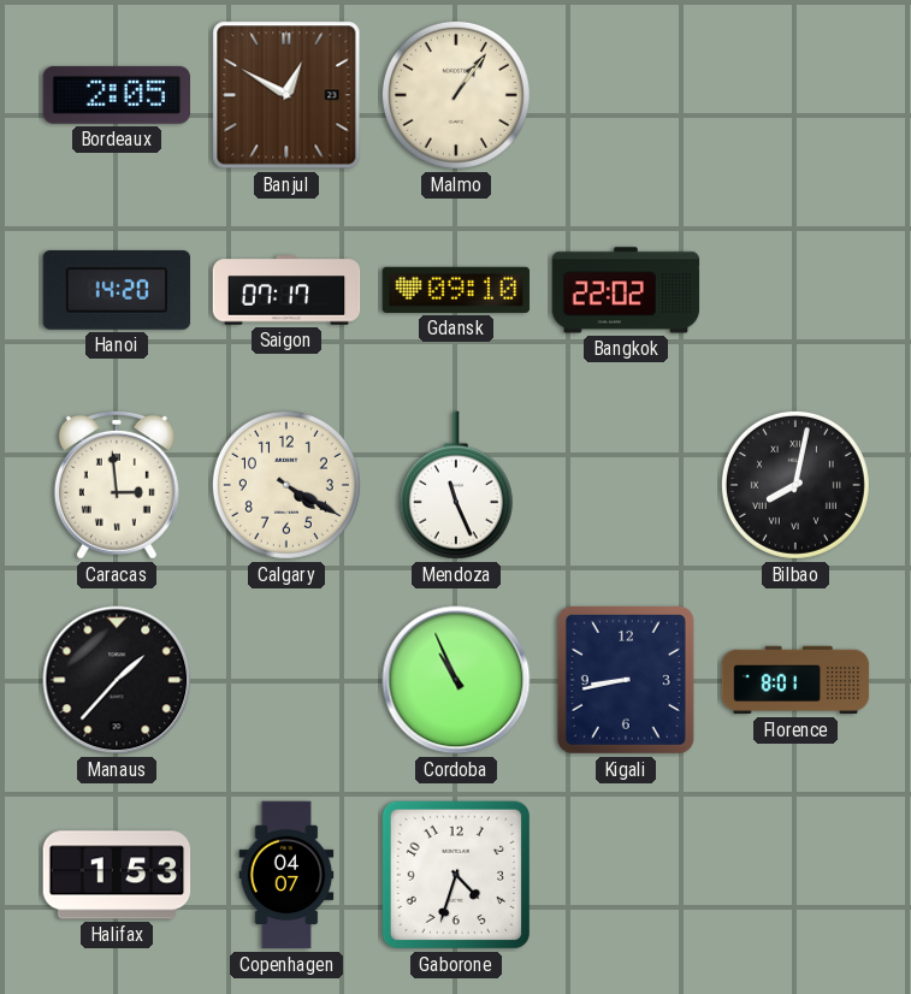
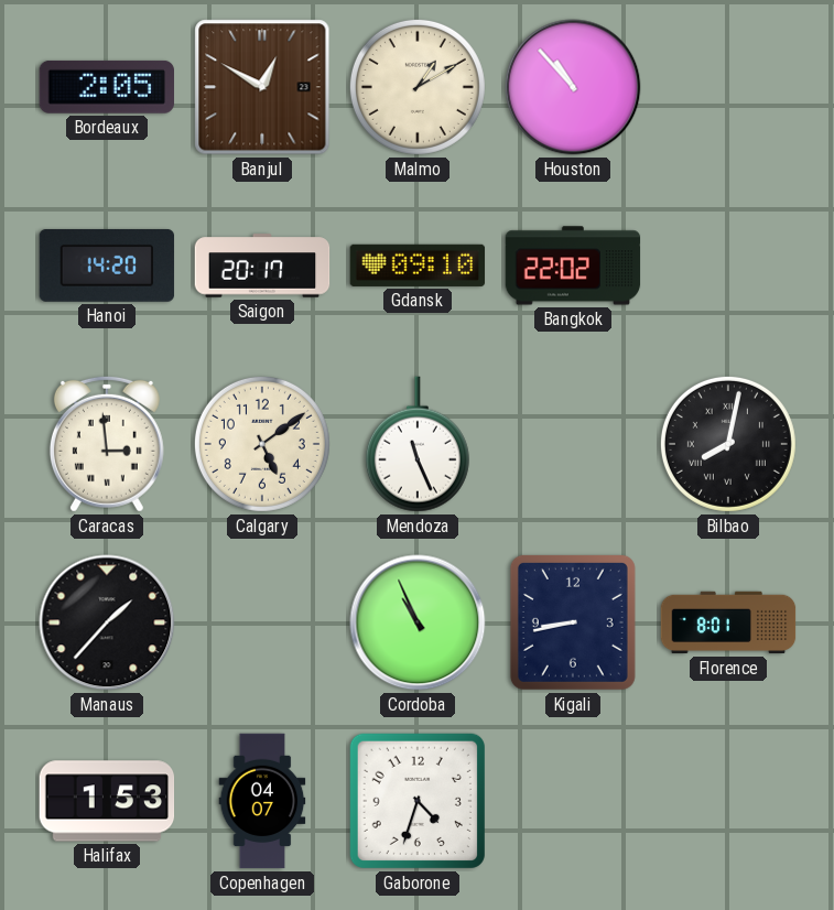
Malmo: 1:06 -> 1:10 (418, 87)
Houston: none -> 10:53 (573, 87)
Saigon: 07:17 -> 20:17 (262, 266)
Calgary: 4:20 -> 5:09 (262, 444)
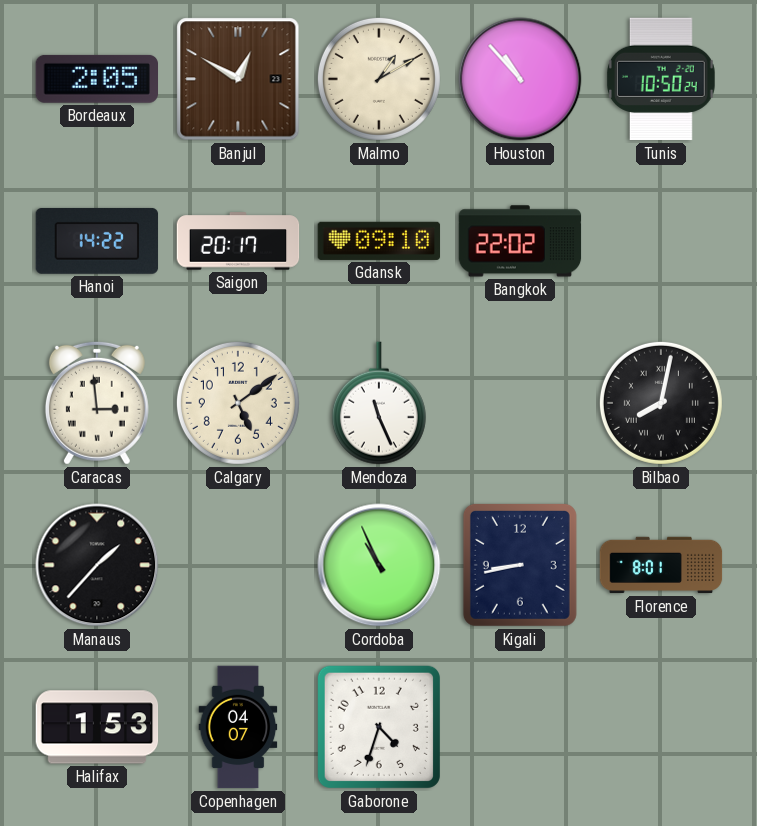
Tunis: none -> 10:50 (661, 79)
Hanoi: 14:20 -> 14:22 (97, 241)
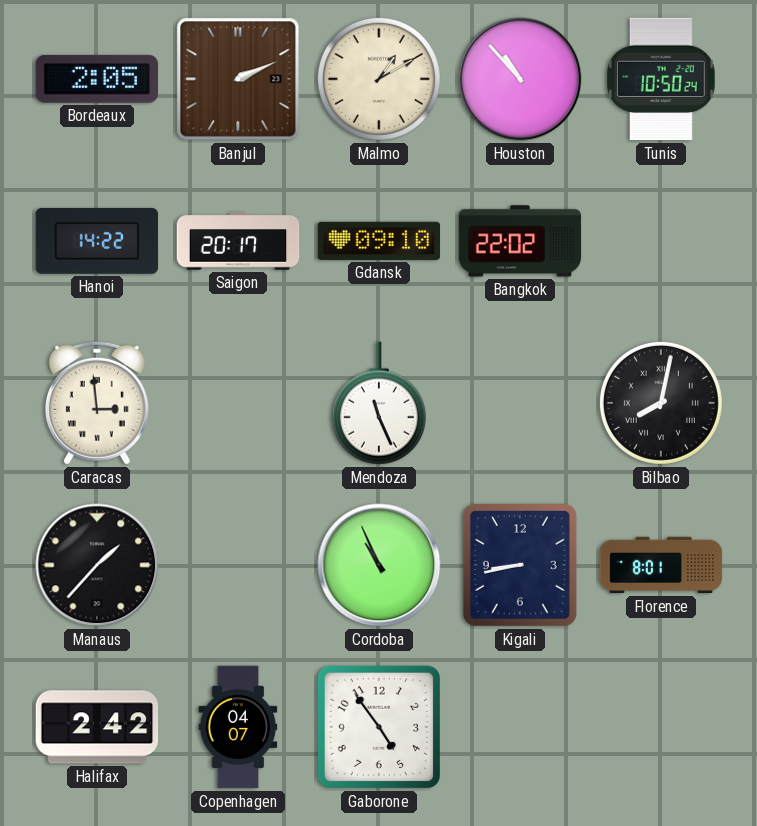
Banjul: 12:50 -> 2:11 (238, 79)
Calgary: 5:09 -> none (238, 403)
Halifax: 1:53 -> 2:42 (97, 727)
Gaborone: 4:33 -> 4:54 (379, 727)
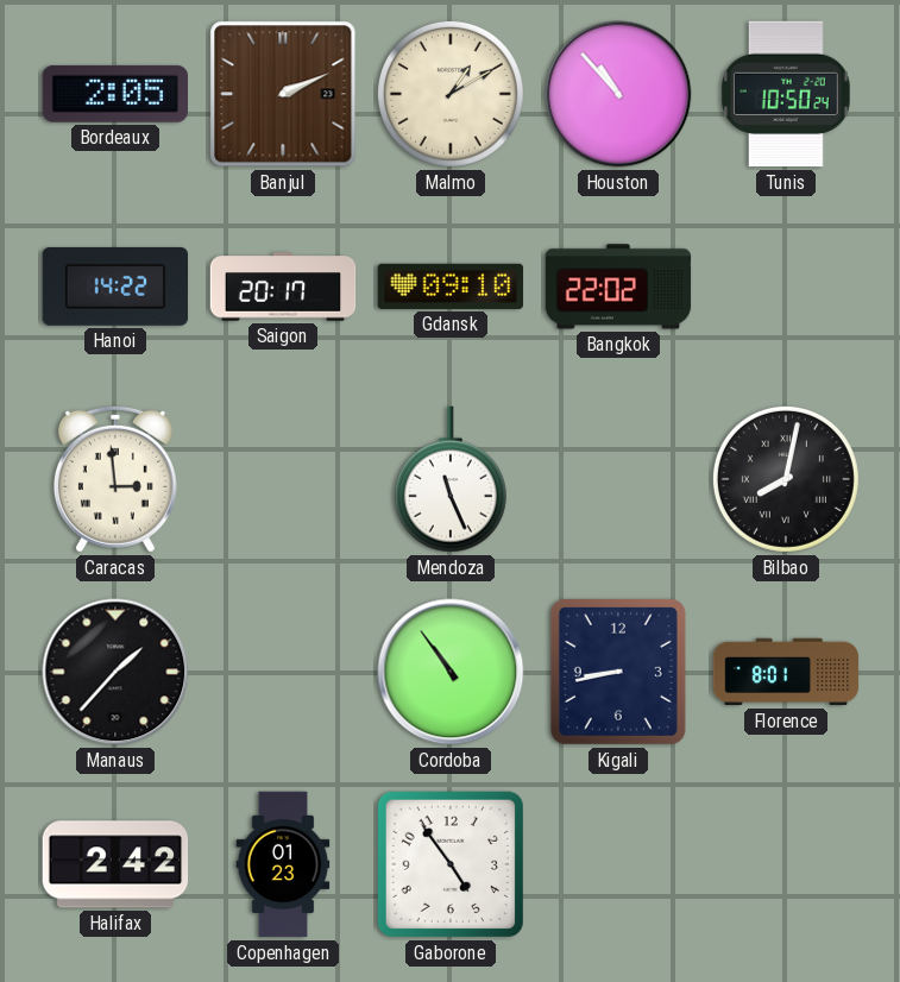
Cordoba: 10:56 -> 10:54 (451, 672)
Copenhagen: 04:07 -> 01:23 (283, 864)
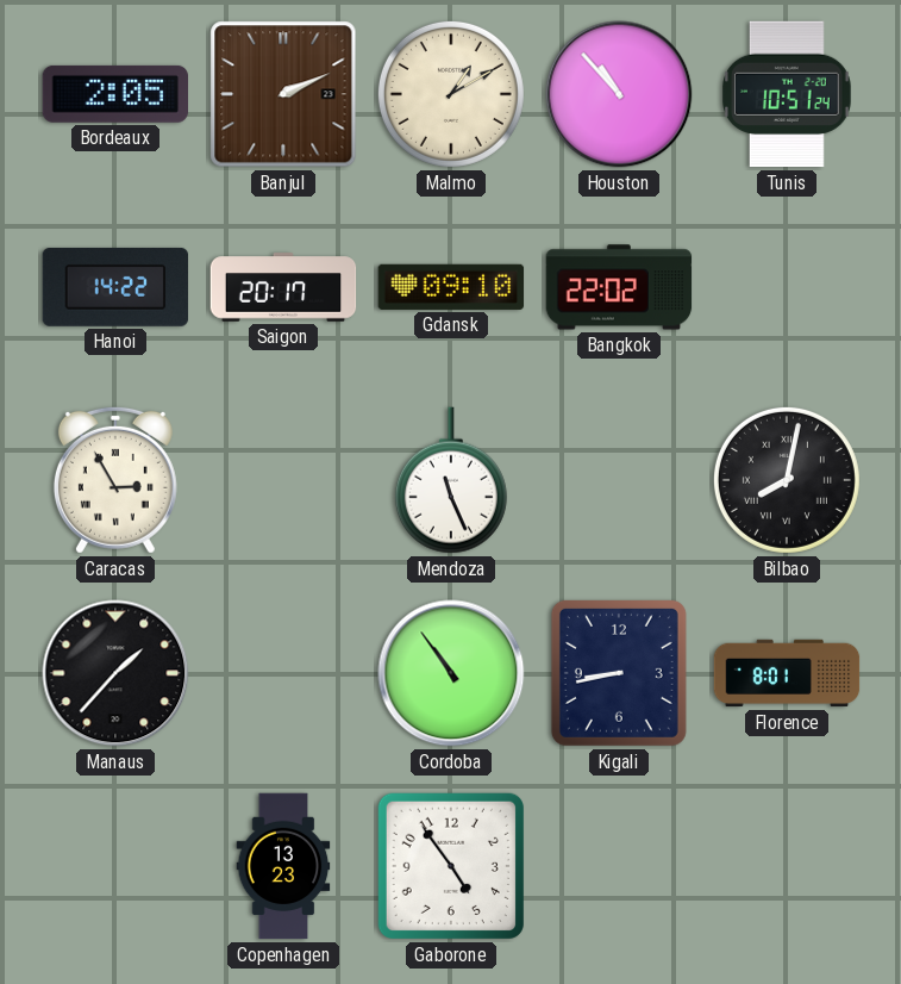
Tunis: 10:50 -> 10:51 (787, 94)
Caracas: 2:59 -> 2:55 (115, 480)
Halifax: 2:42 -> none (115, 864)
Copenhagen: 01:23 -> 13:23 (283, 866)
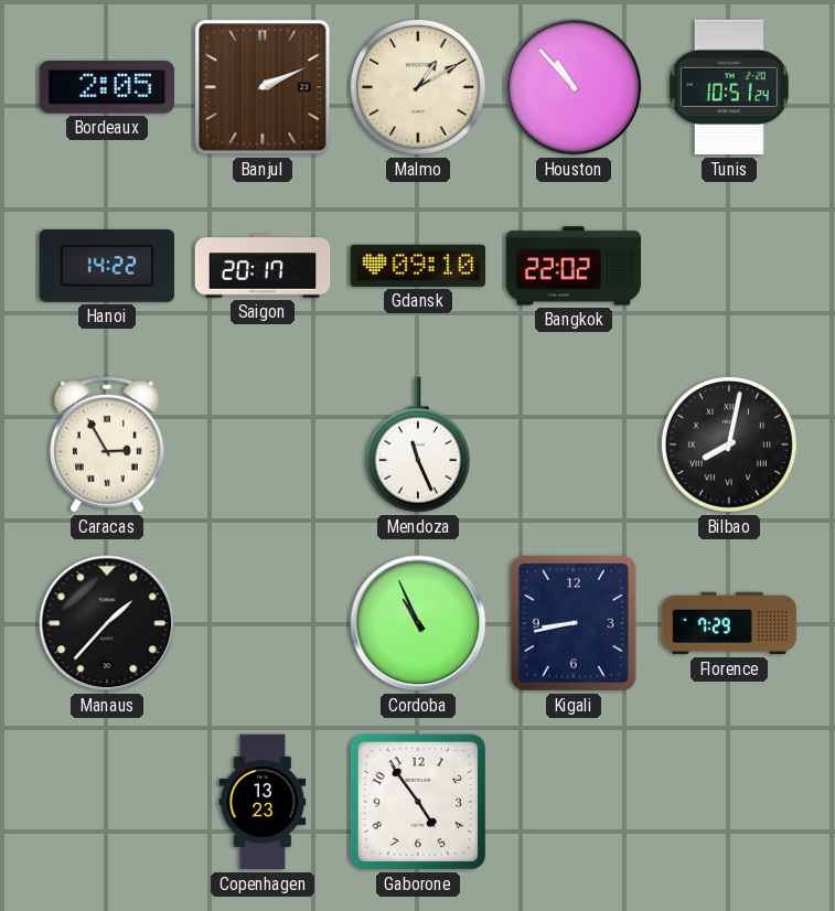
Cordoba: 10:54 -> 10:56 (418, 623)
Florence: 8:01 -> 7:29 (729, 623)
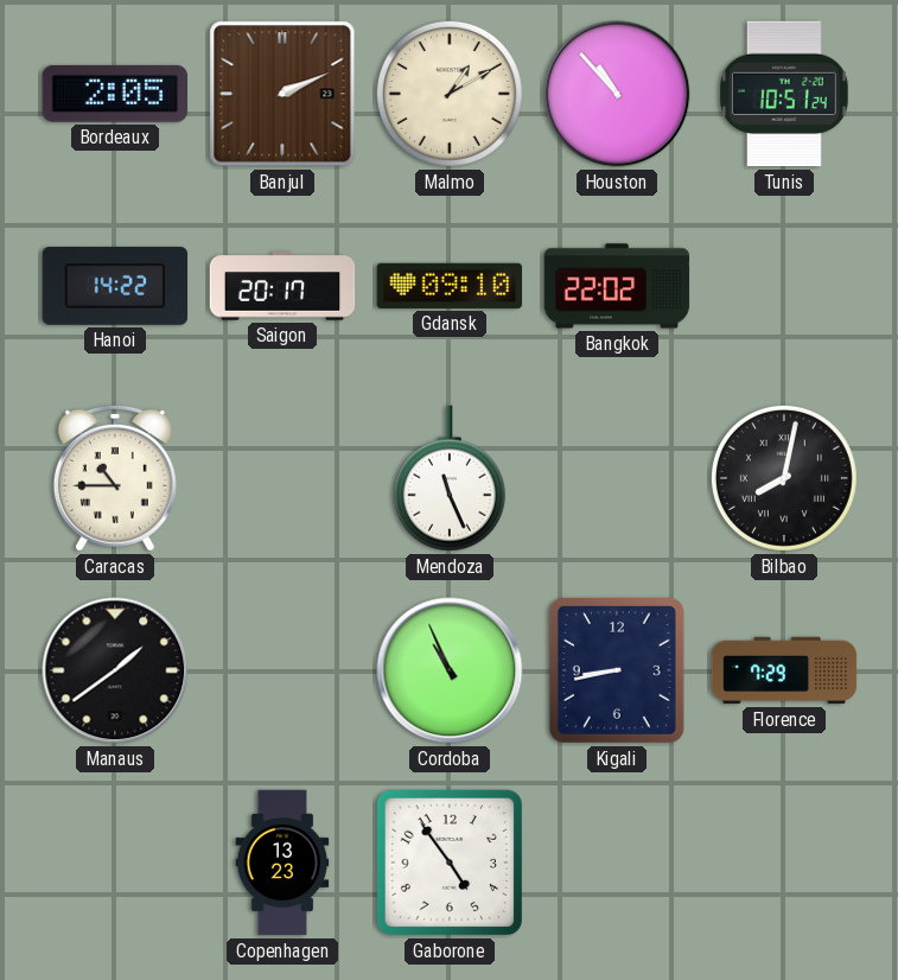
Caracas: 2:55 -> 10:45 (115, 478)
Manaus: 1:37 -> 1:39 (115, 670)
